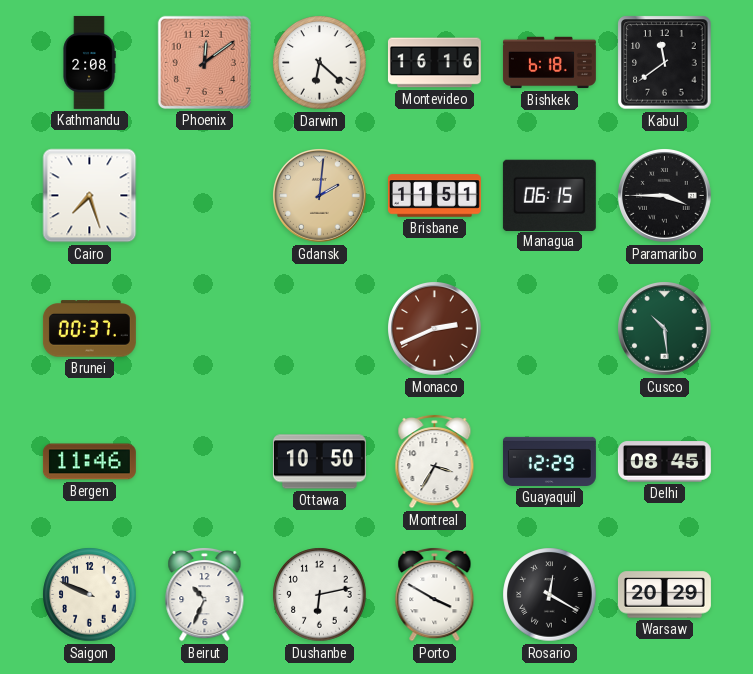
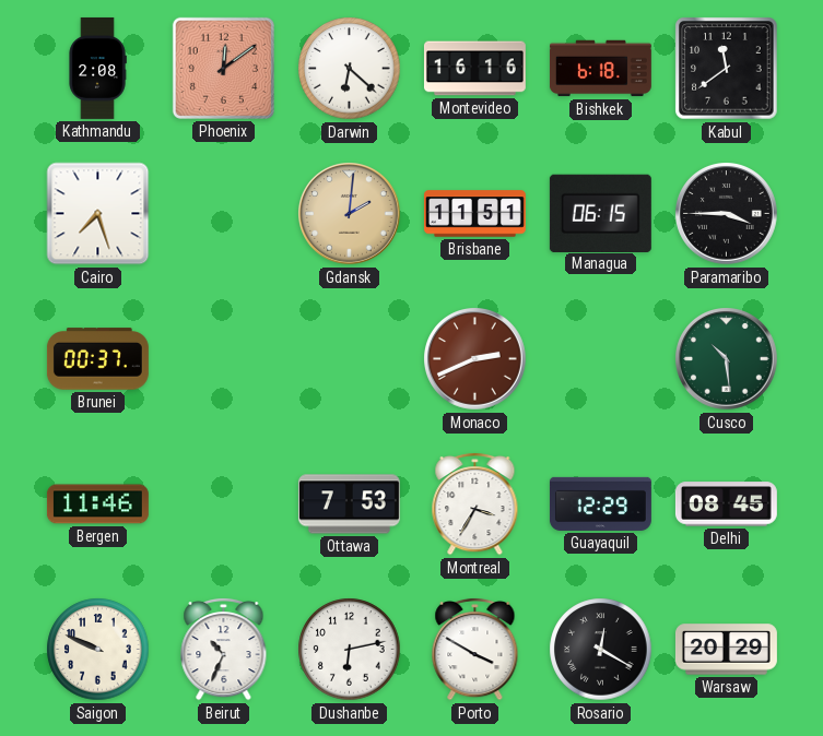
Ottawa: 10:50 -> 7:53 (349, 504)
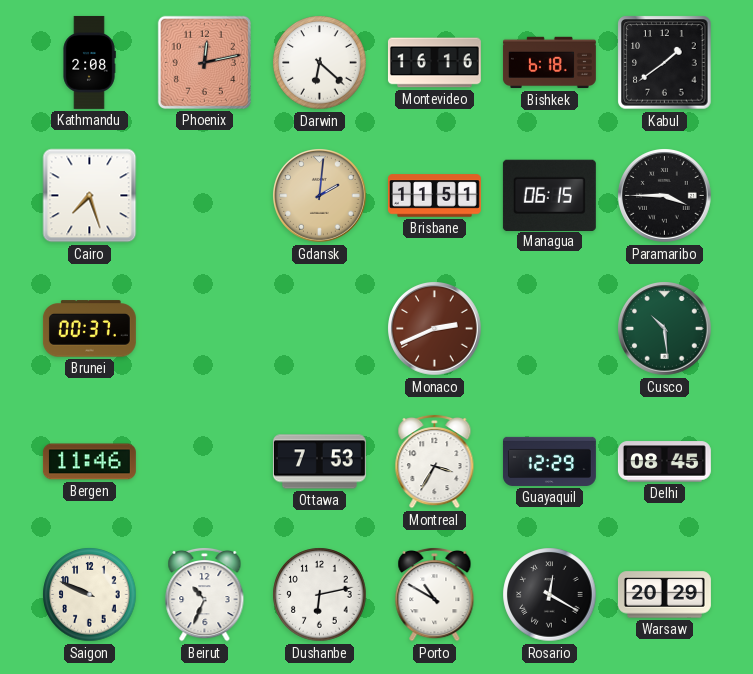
Phoenix: 12:09 -> 12:13 (204, 62)
Kabul: 11:39 -> 1:39 (665, 63)
Porto: 3:50 -> 10:50 (435, 594)
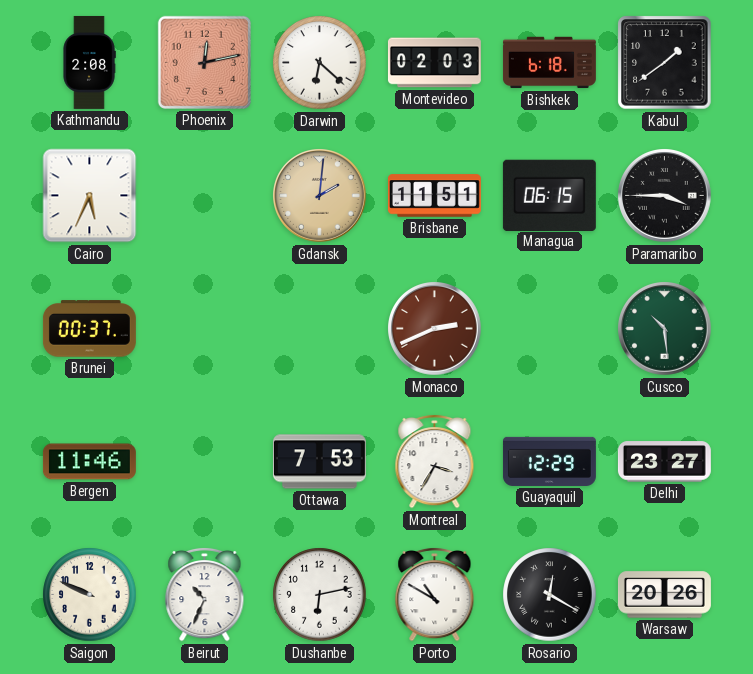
Montevideo: 16:16 -> 02:03 (434, 63)
Cairo: 7:27 -> 5:34 (90, 196)
Delhi: 08:45 -> 23:27 (664, 462)
Warsaw: 20:29 -> 20:26 (664, 595)
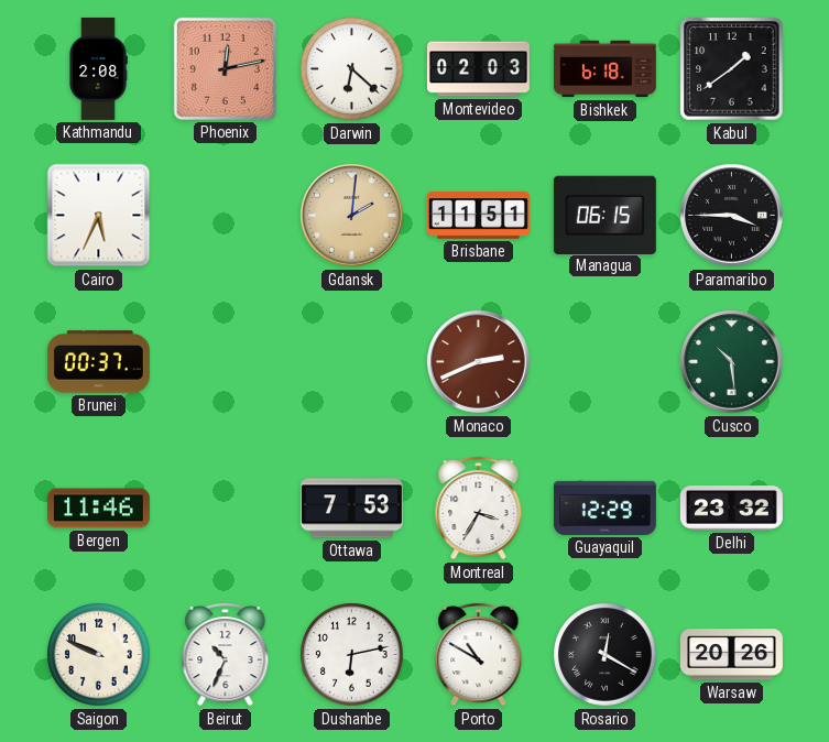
Delhi: 23:27 -> 23:32 (731, 509)
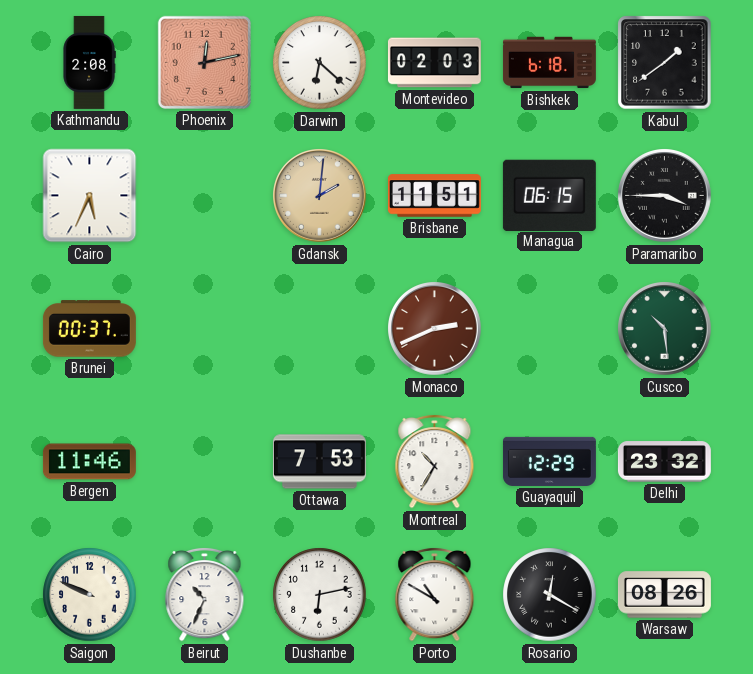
Montreal: 3:35 -> 10:35 (435, 461)
Warsaw: 20:26 -> 08:26 (664, 595)
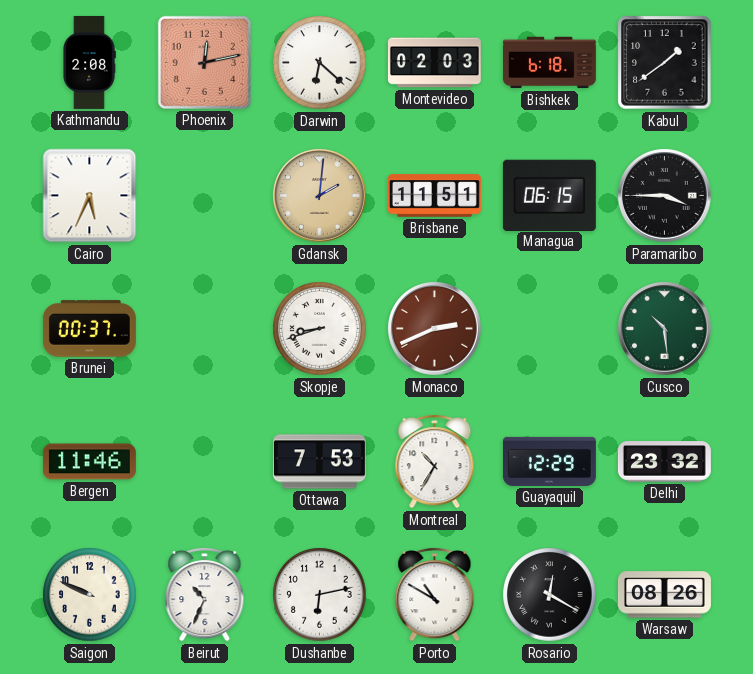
Skopje: none -> 8:42 (320, 329)
